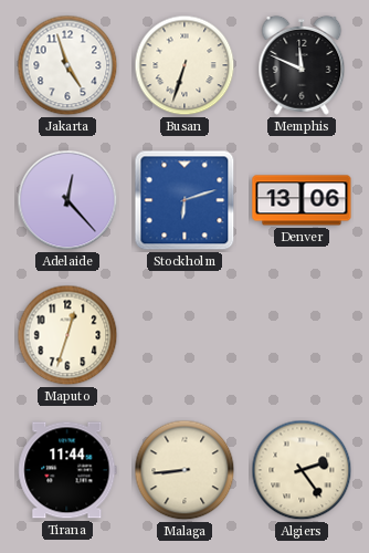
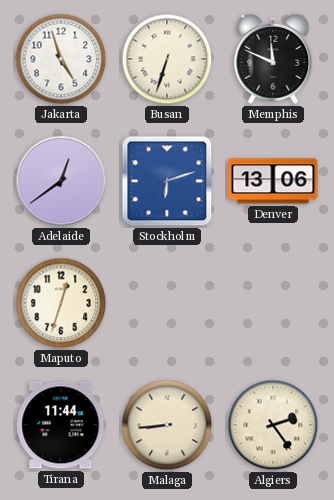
Adelaide: 12:23 -> 12:39 (61, 181)
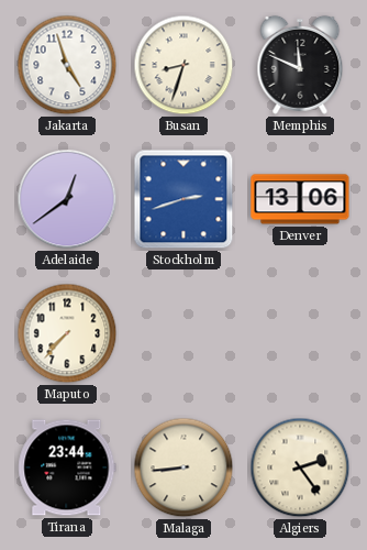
Busan: 6:33 -> 8:33 (183, 65)
Stockholm: 6:12 -> 2:42 (183, 199)
Maputo: 12:33 -> 7:37 (67, 333)
Tirana: 11:44 -> 23:44 (67, 468)
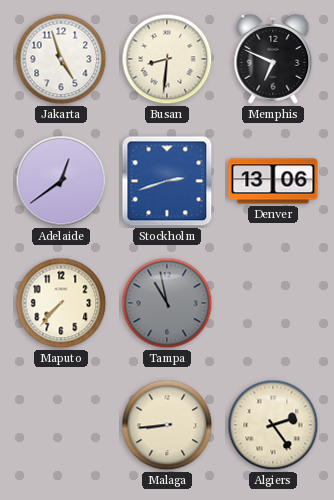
Busan: 8:33 -> 8:31 (167, 59)
Memphis: 11:49 -> 6:49 (273, 59)
Tampa: none -> 10:58 (167, 303)
Tirana: 23:44 -> none (67, 468)
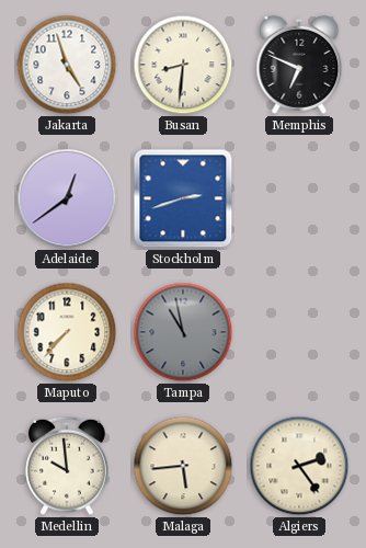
Denver: 13:06 -> none (273, 181)
Medellin: none -> 9:59 (67, 466)
Malaga: 8:44 -> 5:44 (183, 466)
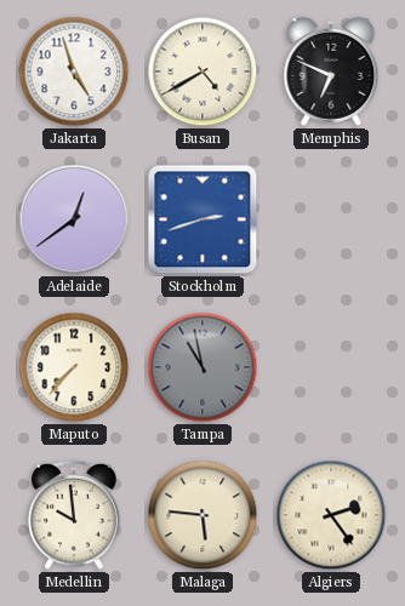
Busan: 8:31 -> 4:40 (202, 72)
Malaga: 5:44 -> 5:46 (202, 515)
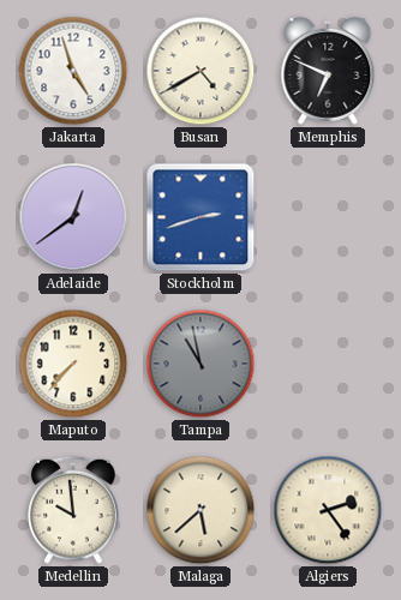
Malaga: 5:46 -> 5:38 (200, 510)
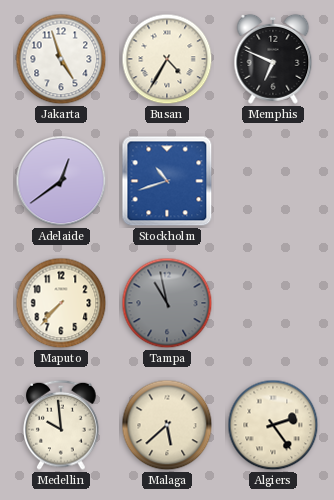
Busan: 4:40 -> 4:35 (167, 59)
Stockholm: 2:42 -> 10:42 (167, 181)
